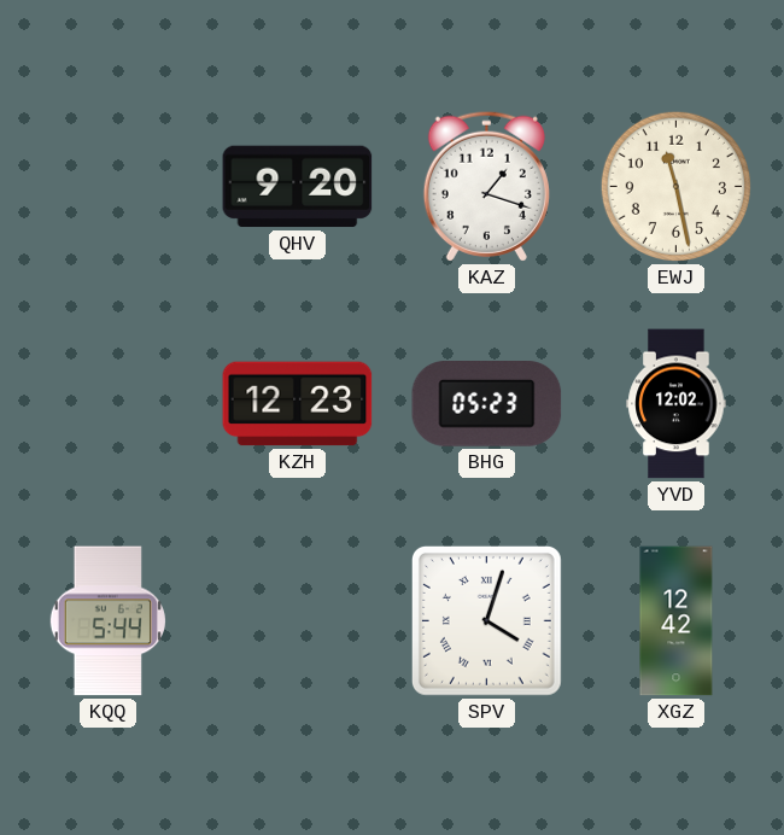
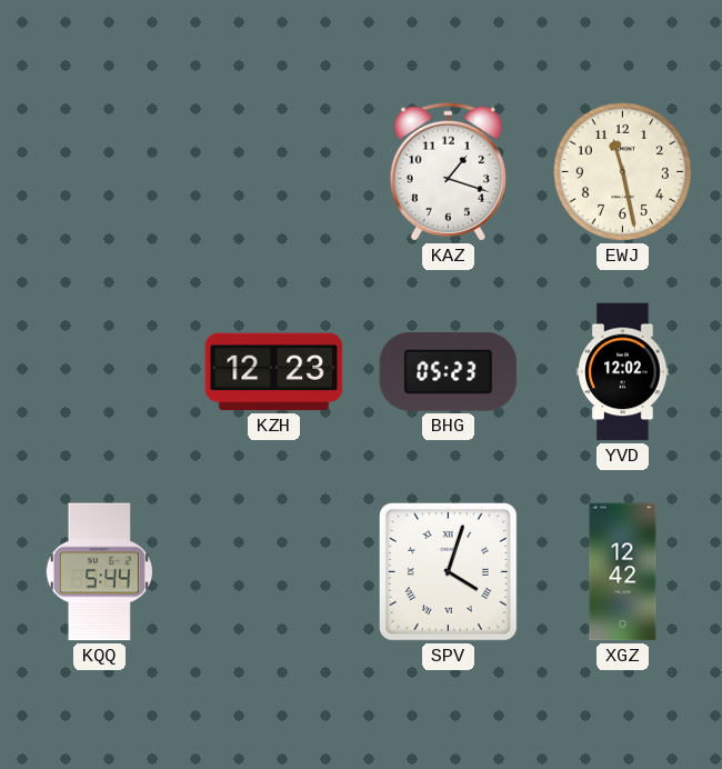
QHV: 9:20 -> none (298, 187)
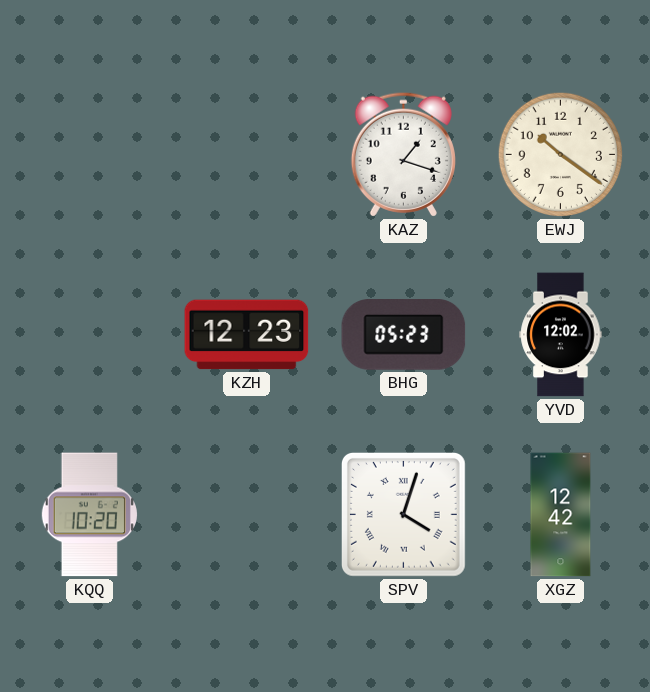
EWJ: 11:28 -> 10:21 (560, 154)
KQQ: 5:44 -> 10:20 (89, 515)
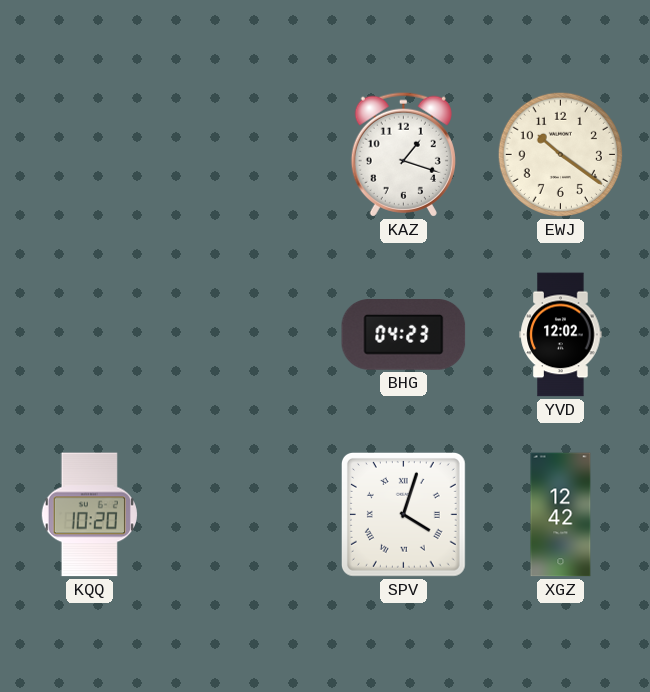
KZH: 12:23 -> none (247, 335)
BHG: 05:23 -> 04:23 (404, 335)
